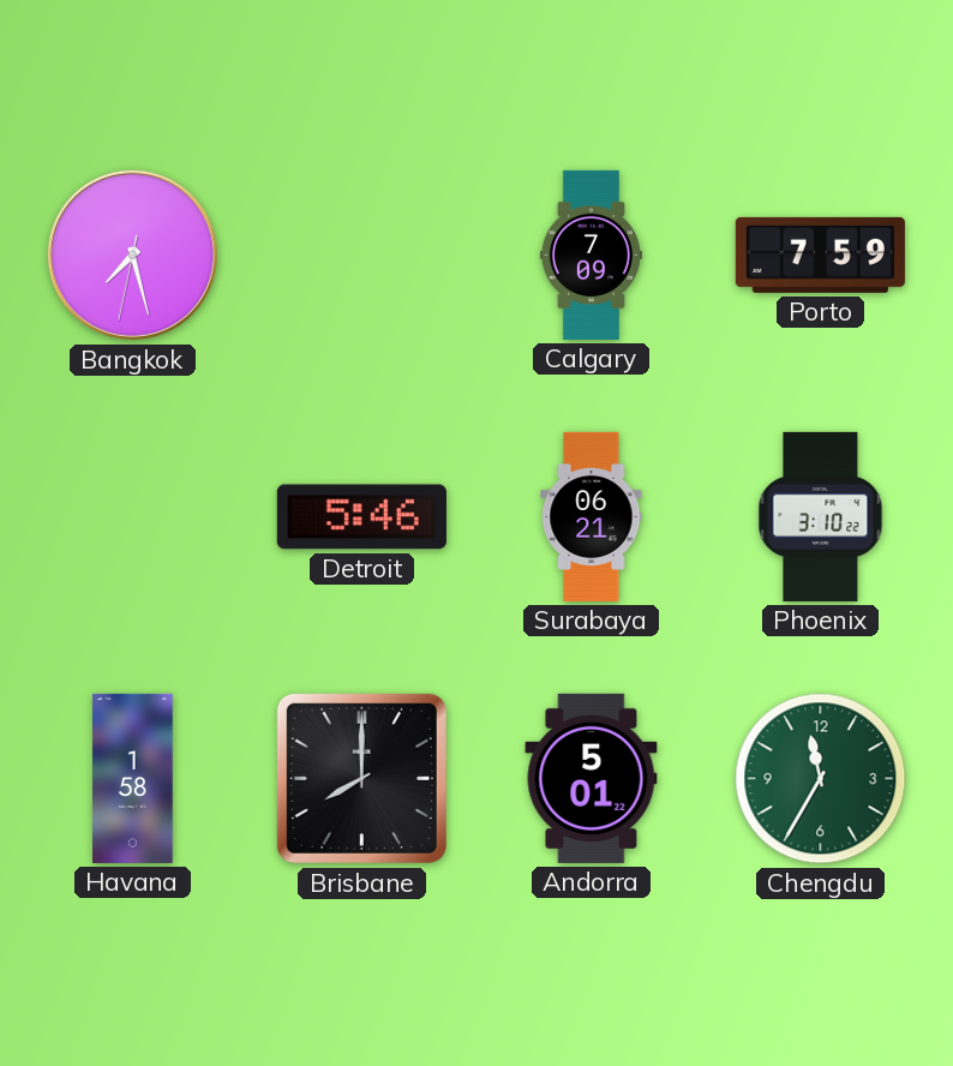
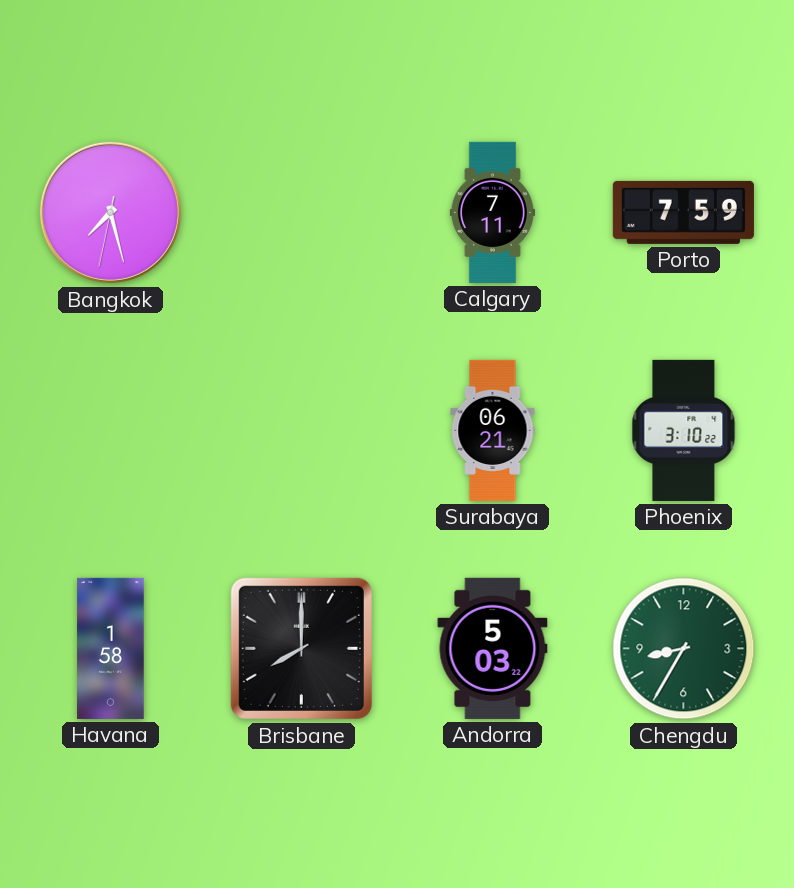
Calgary: 7:09 -> 7:11 (492, 212)
Detroit: 5:46 -> none (361, 517)
Andorra: 5:01 -> 5:03 (493, 648)
Chengdu: 11:35 -> 8:35 (684, 649)
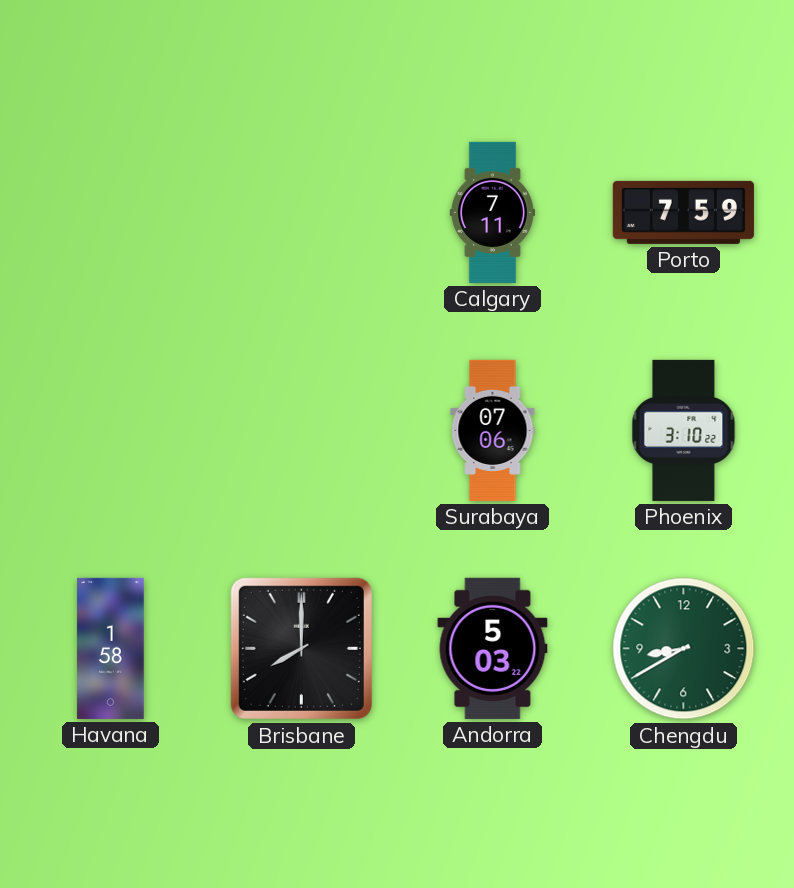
Bangkok: 7:27 -> none (110, 212)
Surabaya: 06:21 -> 07:06 (493, 430)
Chengdu: 8:35 -> 8:40 (684, 649)
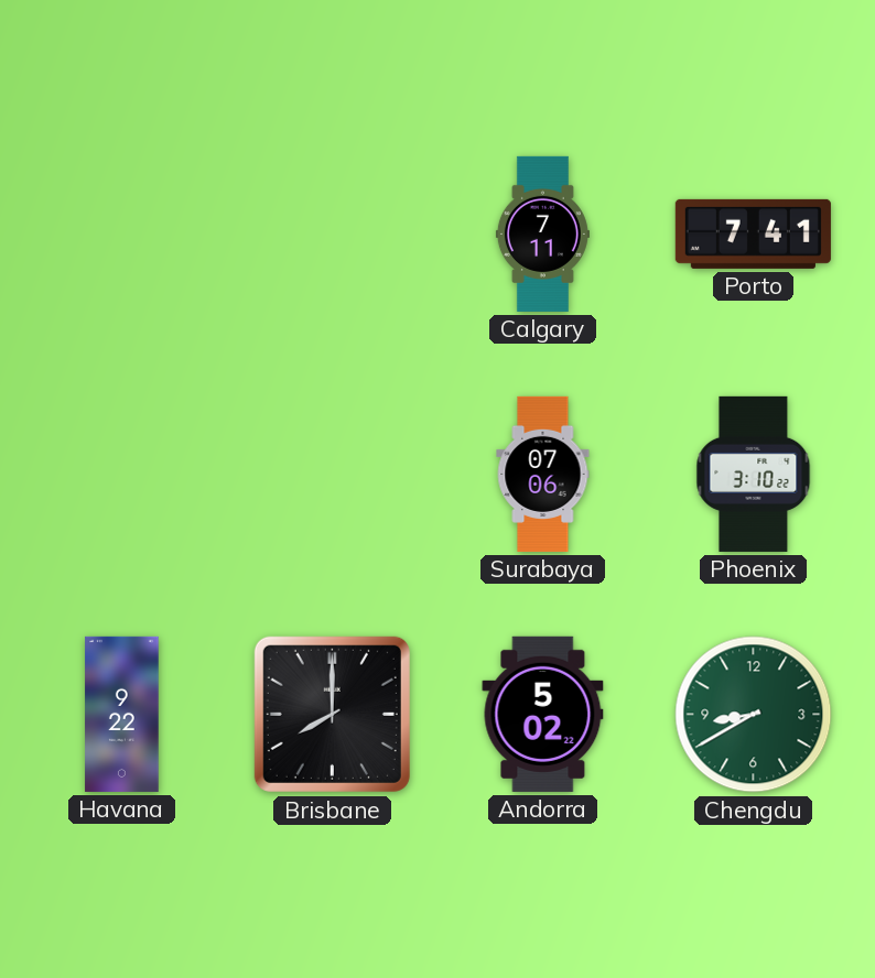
Porto: 7:59 -> 7:41 (753, 233)
Havana: 1:58 -> 9:22 (122, 714)
Andorra: 5:03 -> 5:02 (543, 714)
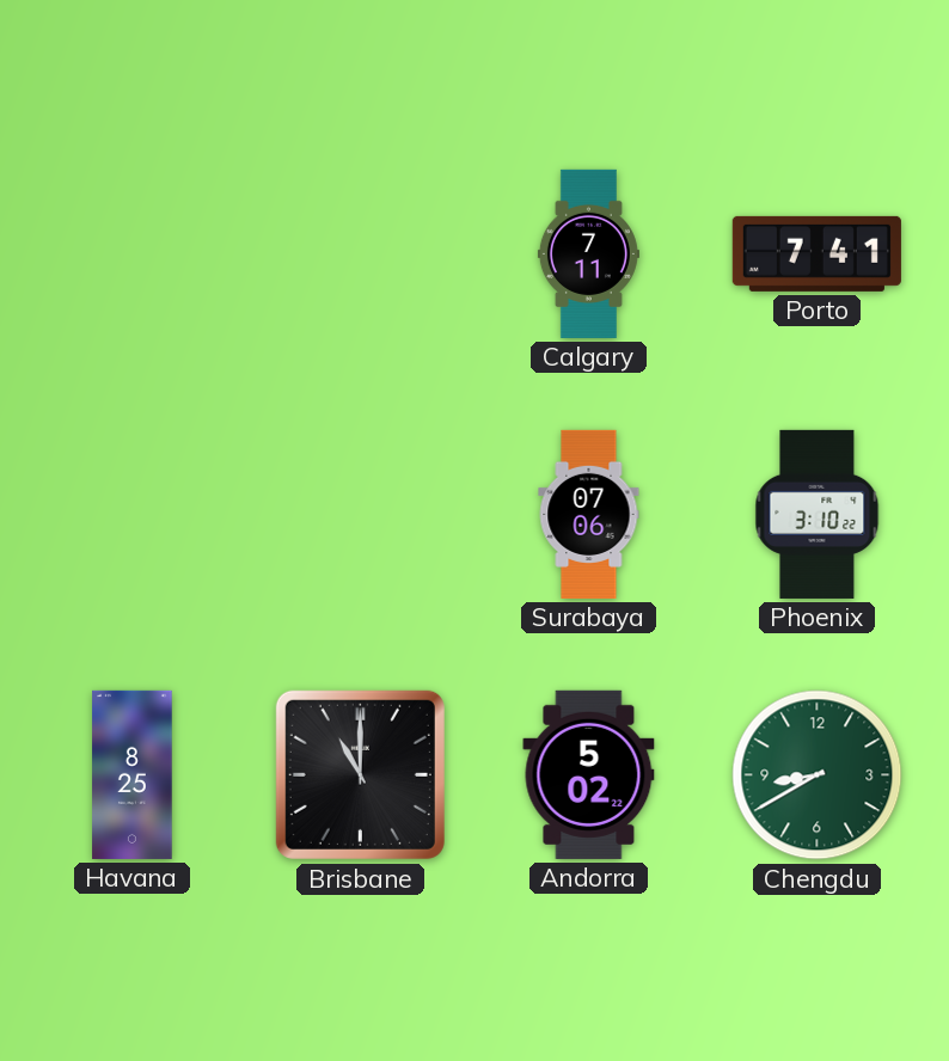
Havana: 9:22 -> 8:25 (133, 774)
Brisbane: 8:00 -> 11:00 (360, 774)
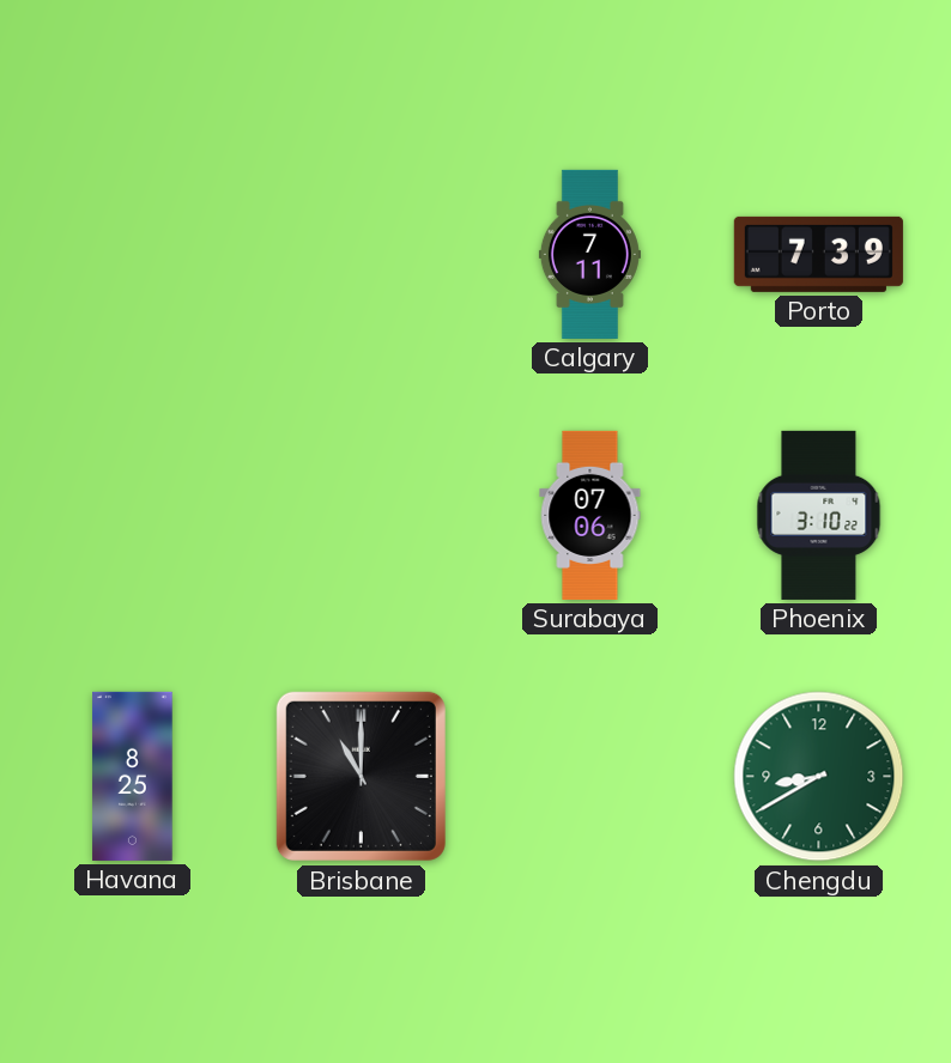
Porto: 7:41 -> 7:39 (818, 254)
Andorra: 5:02 -> none (589, 774)
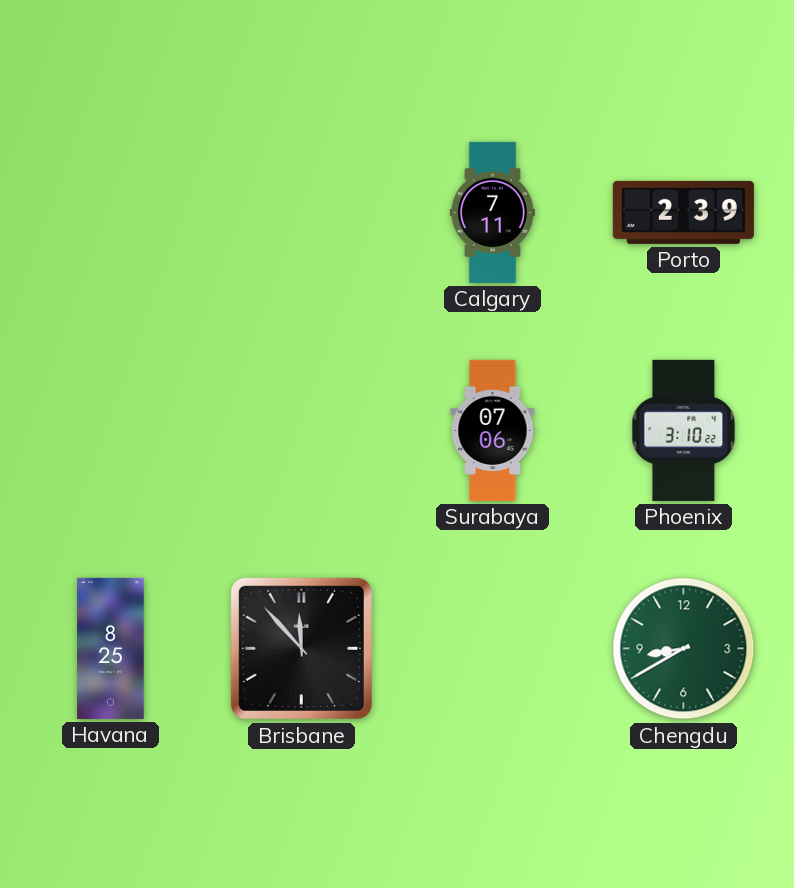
Porto: 7:39 -> 2:39 (683, 212)
Brisbane: 11:00 -> 11:53 (301, 648)
